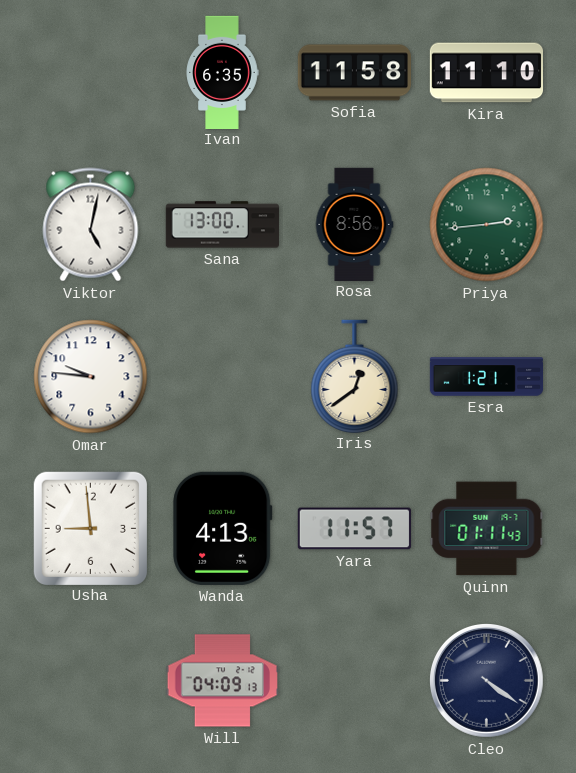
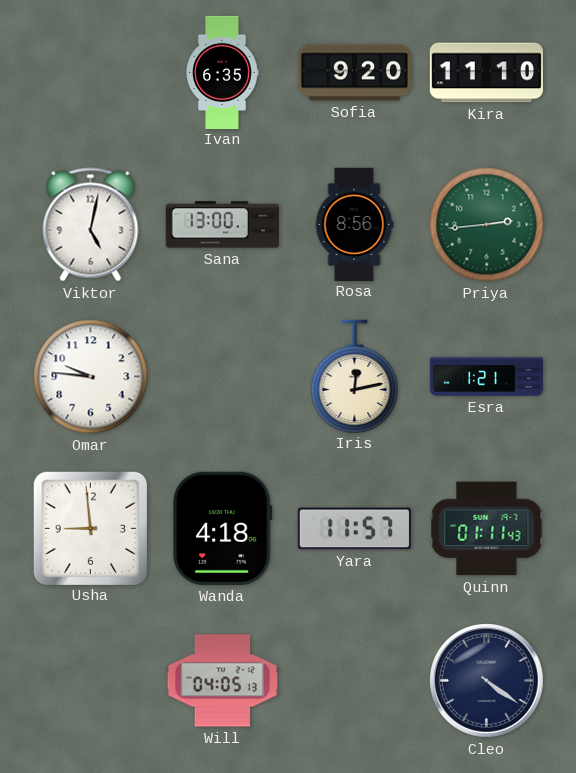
Sofia: 11:58 -> 9:20 (354, 73)
Iris: 12:39 -> 12:13 (355, 376)
Wanda: 4:13 -> 4:18 (222, 528)
Will: 04:09 -> 04:05 (222, 681)
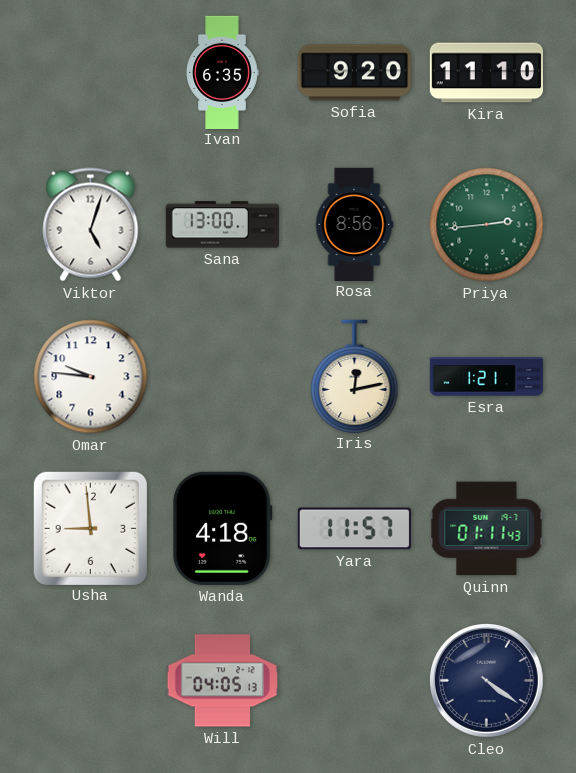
Viktor: 5:02 -> 5:03 (91, 225)
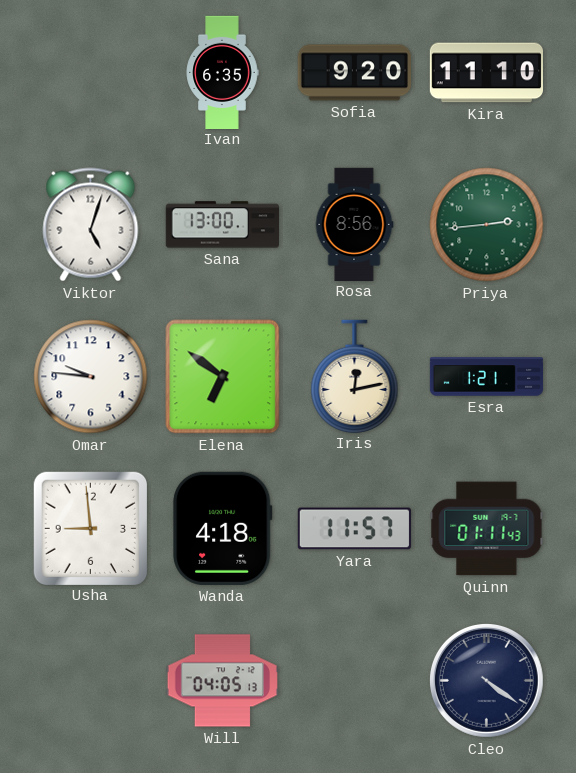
Elena: none -> 6:51 (223, 377)
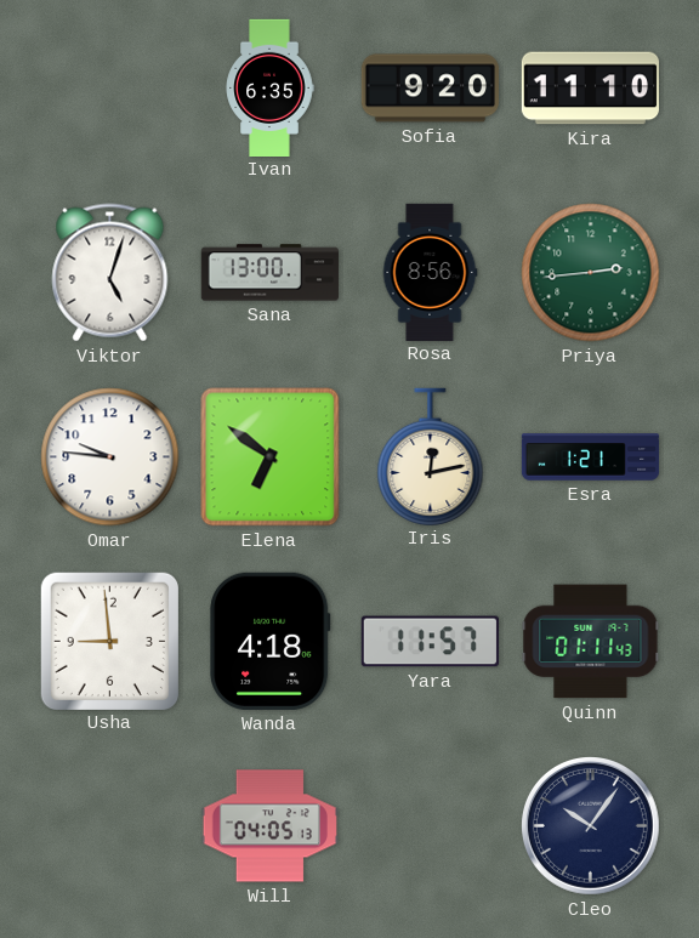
Cleo: 4:21 -> 10:06 (591, 826)
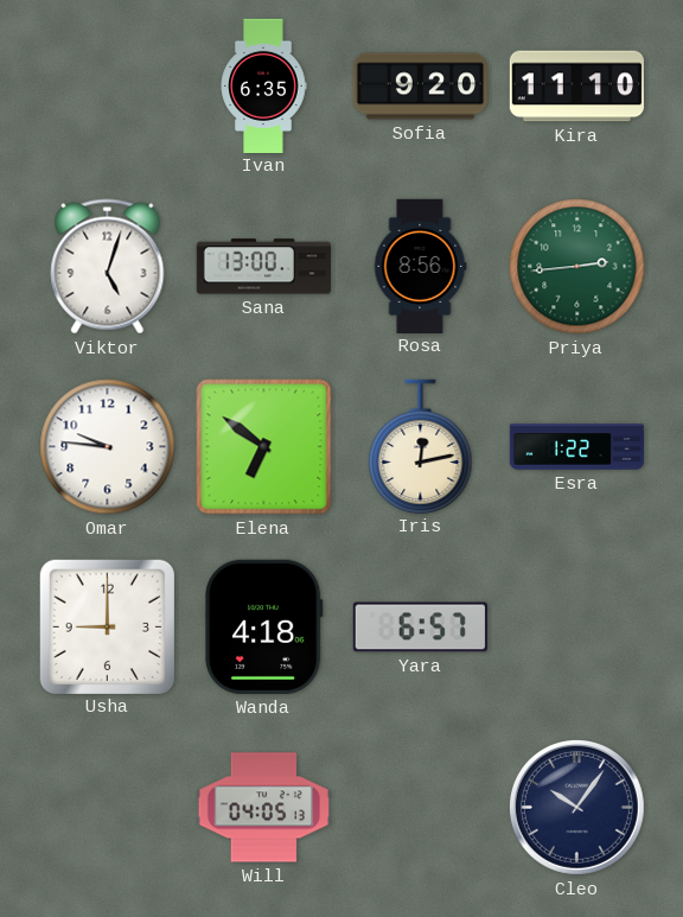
Esra: 1:21 -> 1:22 (577, 447)
Usha: 8:59 -> 9:00 (107, 626)
Yara: 11:57 -> 6:57 (420, 628)
Quinn: 01:11 -> none (591, 642)
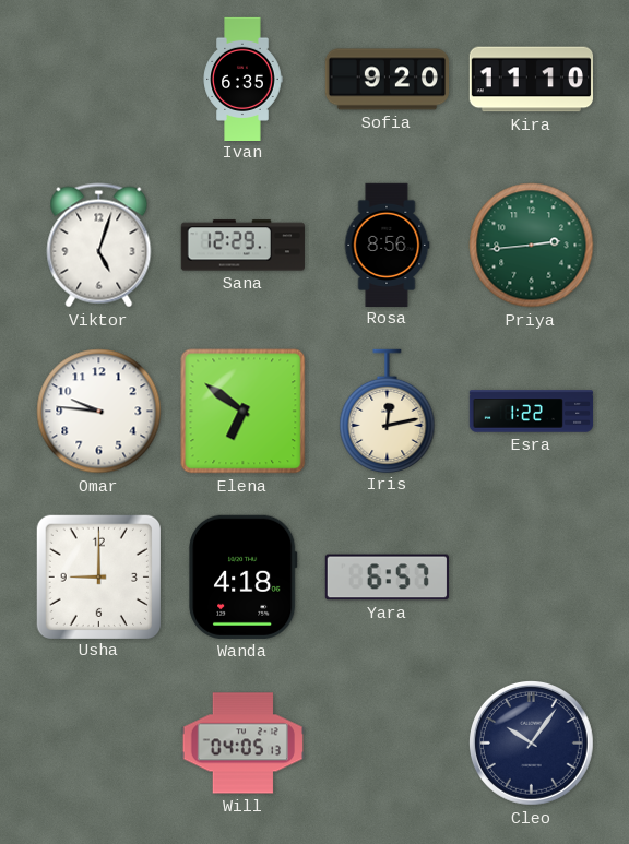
Sana: 13:00 -> 12:29 (242, 246)
